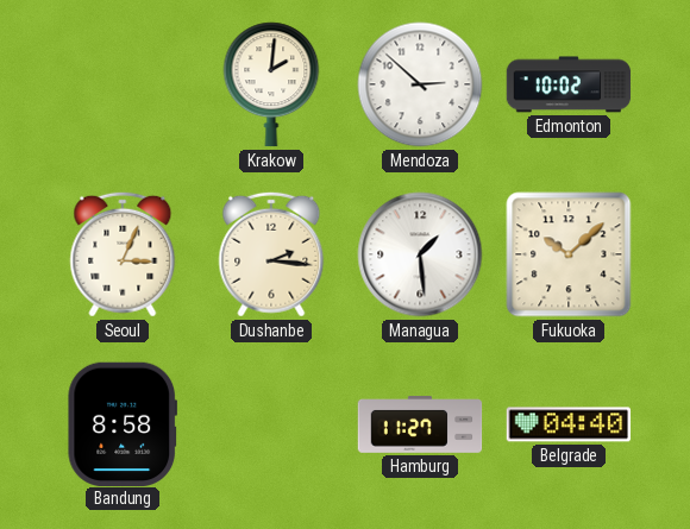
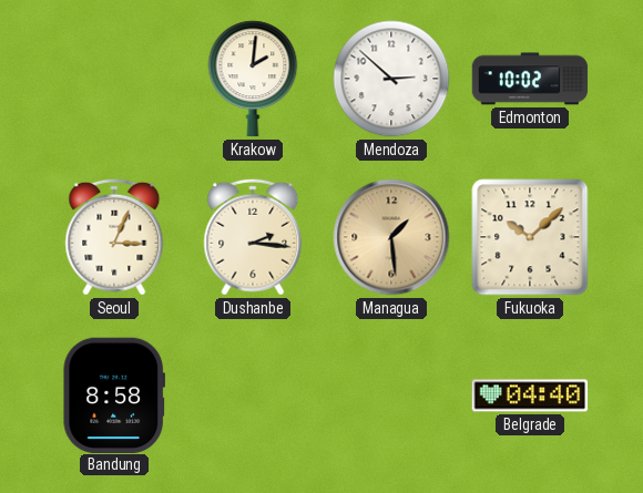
Managua dial: white -> champagne (391, 237)
Hamburg: 11:27 -> none (420, 424)
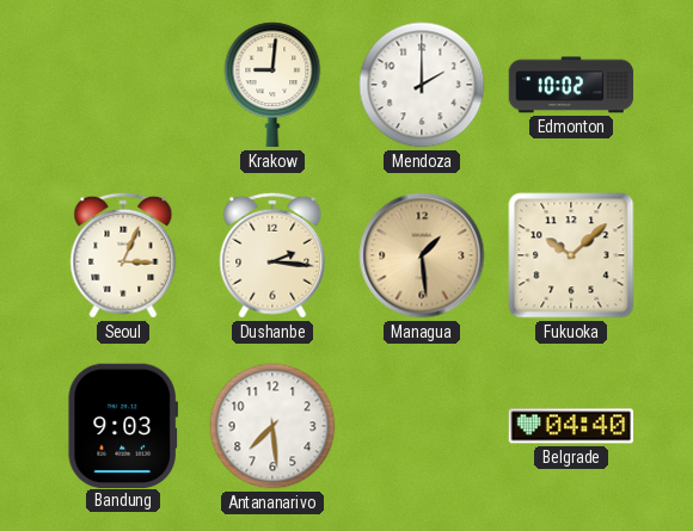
Krakow: 2:01 -> 9:01 (272, 85)
Mendoza: 2:52 -> 2:00 (422, 85)
Bandung: 8:58 -> 9:03 (122, 425)
Antananarivo: none -> 7:29 (272, 426)
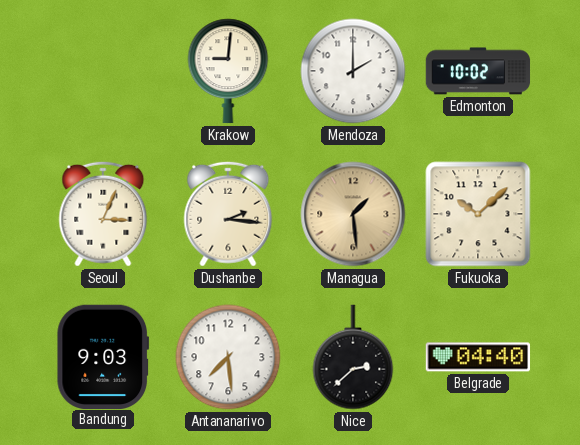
Nice: none -> 2:38 (353, 357)
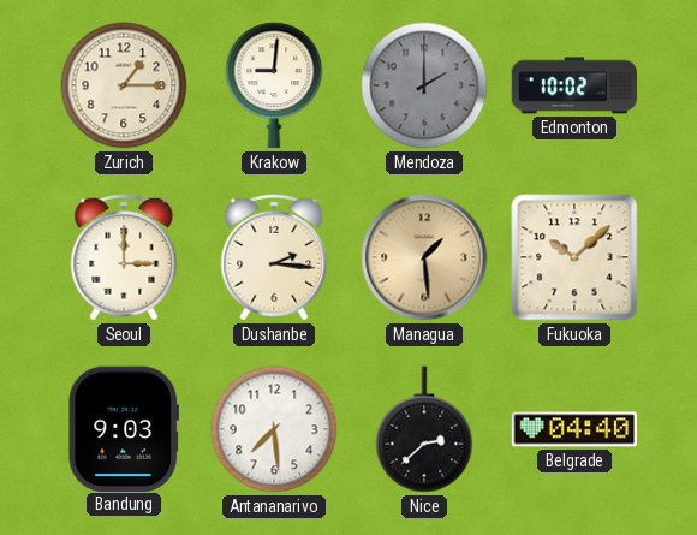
Zurich: none -> 1:15 (124, 85)
Mendoza dial: white -> grey (424, 85)
Seoul: 3:04 -> 3:00 (124, 257)
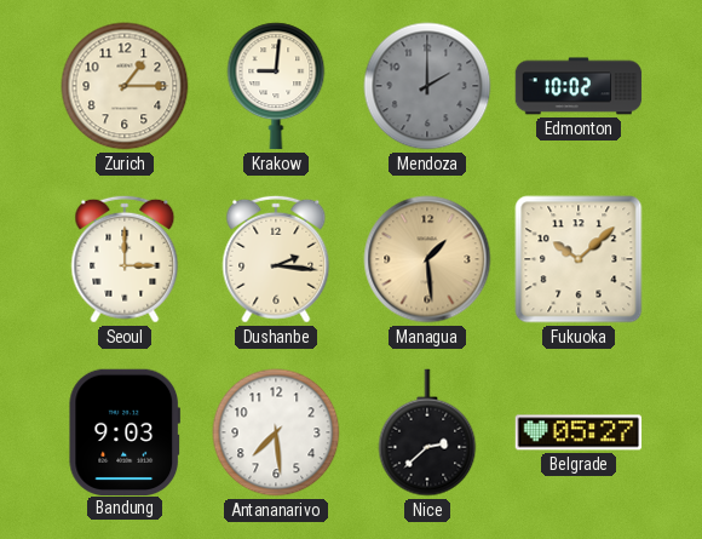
Belgrade: 04:40 -> 05:27 (579, 432)
